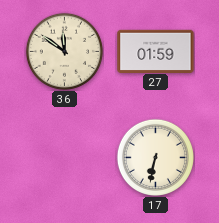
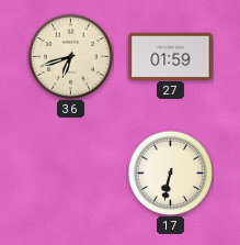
36: 11:51 -> 6:42 (70, 56)
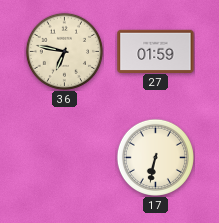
36: 6:42 -> 6:47 (64, 51)
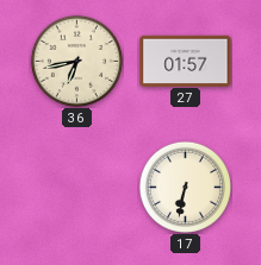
36: 6:47 -> 6:43 (76, 61)
27: 01:59 -> 01:57 (186, 61)
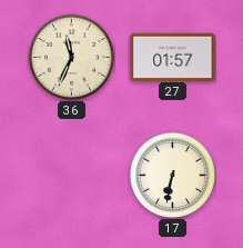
36: 6:43 -> 11:34 (71, 57)
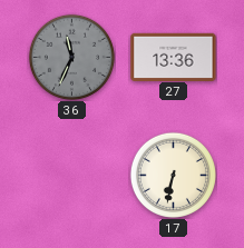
36 dial: cream -> grey (71, 57)
27: 01:57 -> 13:36 (174, 57)
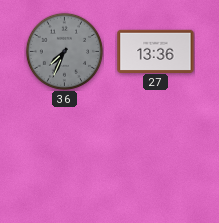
36: 11:34 -> 7:34 (64, 51)
17: 6:32 -> none (173, 175)
